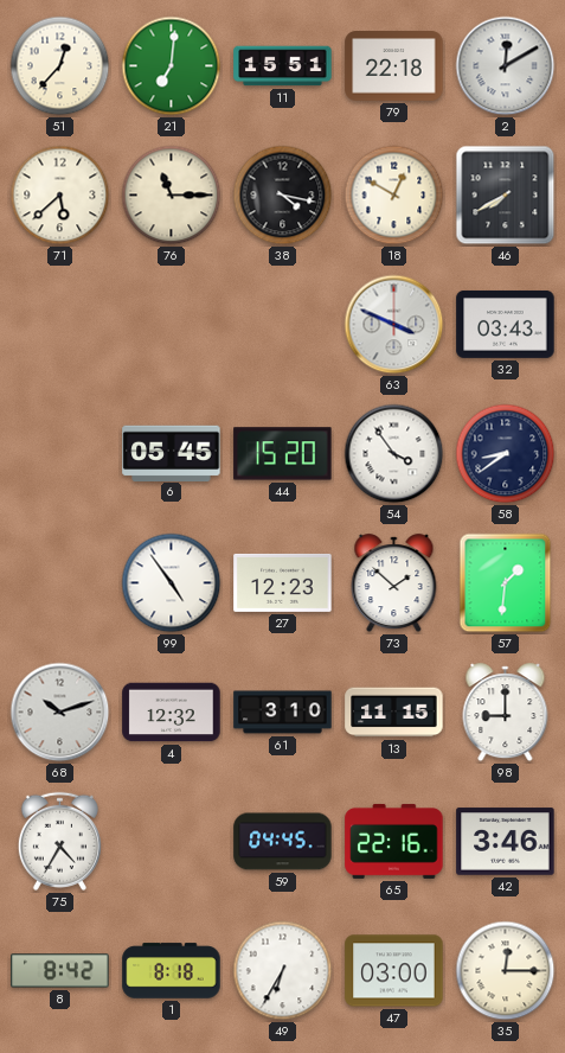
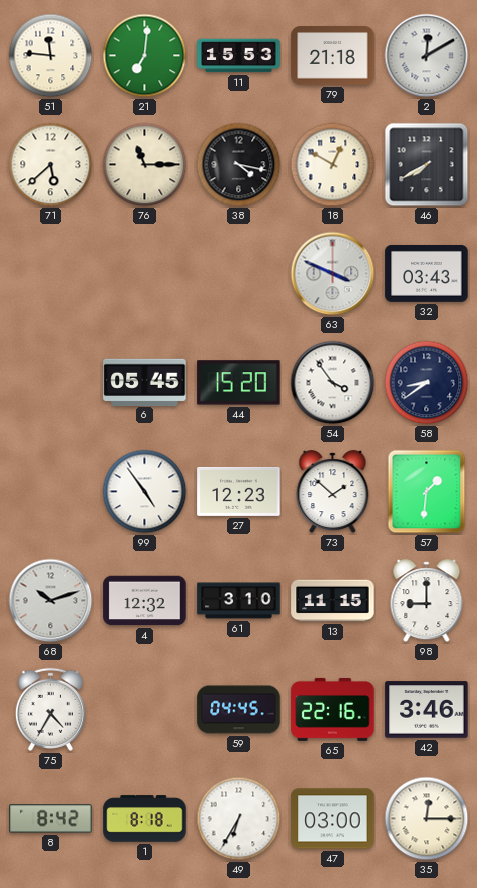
51: 12:37 -> 11:46 (51, 56)
11: 15:51 -> 15:53 (239, 56)
79: 22:18 -> 21:18 (333, 56)
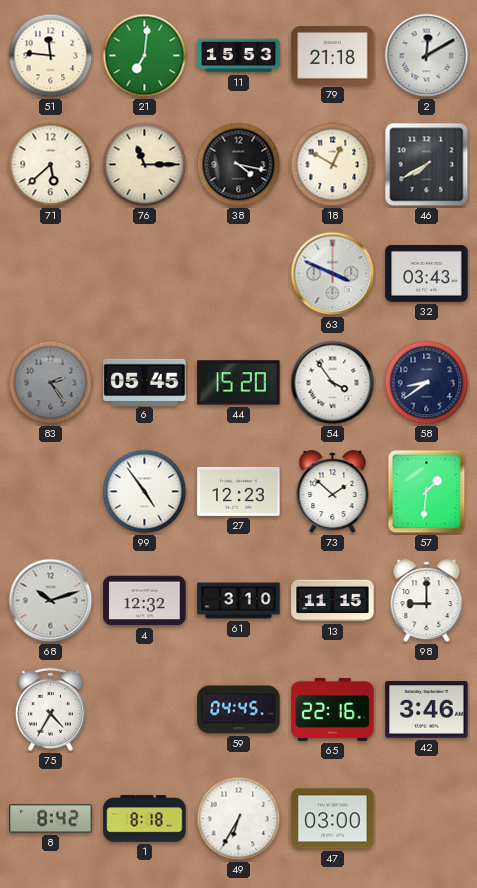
83: none -> 2:24 (51, 383)
35: 12:15 -> none (427, 819)
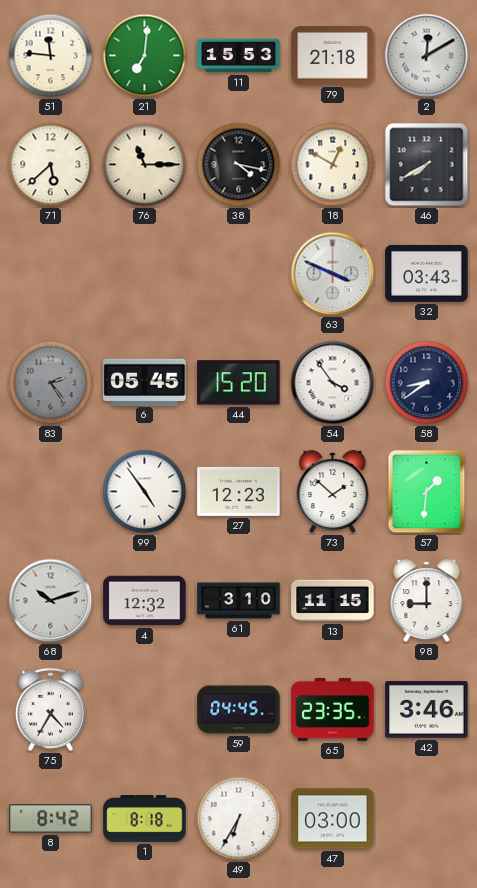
65: 22:16 -> 23:35 (333, 709)
